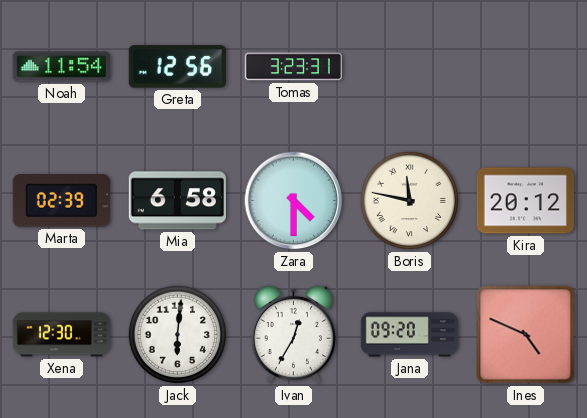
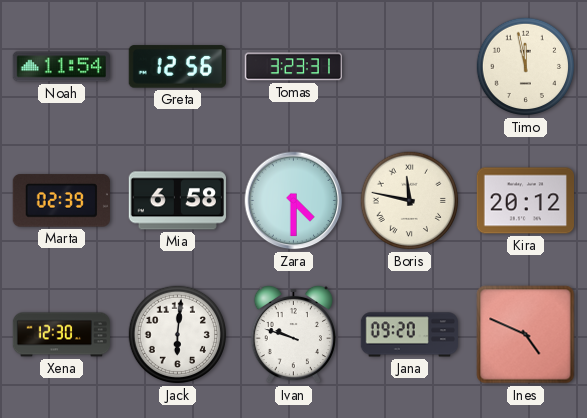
Timo: none -> 11:58 (526, 67)
Ivan: 12:35 -> 9:48 (293, 334)
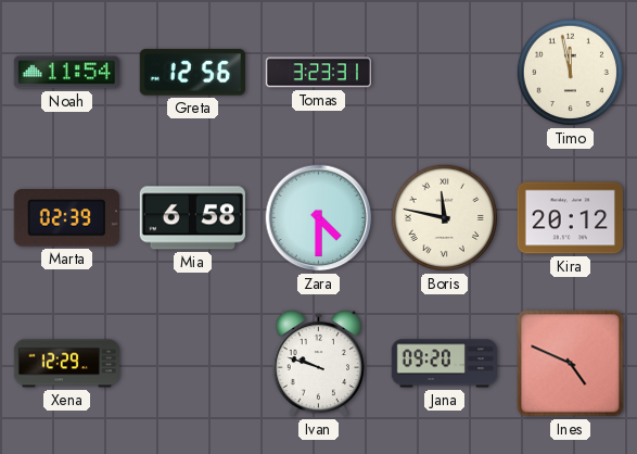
Xena: 12:30 -> 12:29 (66, 364)
Jack: 6:01 -> none (178, 335)
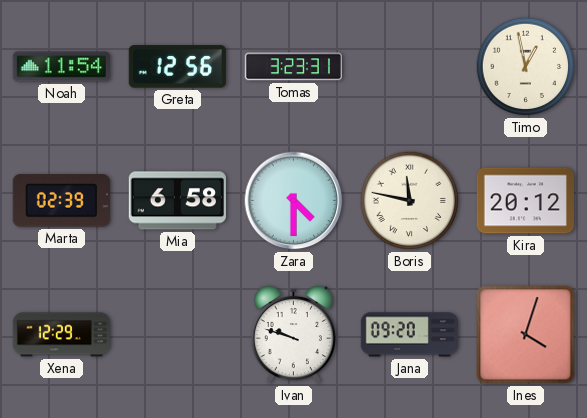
Timo: 11:58 -> 12:58 (526, 67)
Ines: 4:49 -> 4:03 (526, 335)
